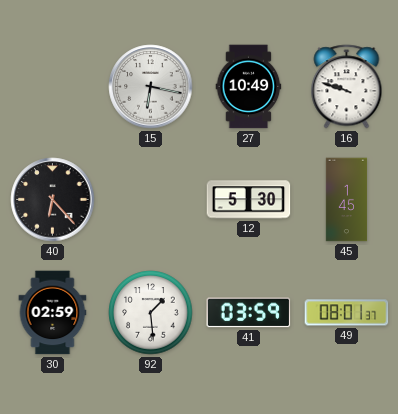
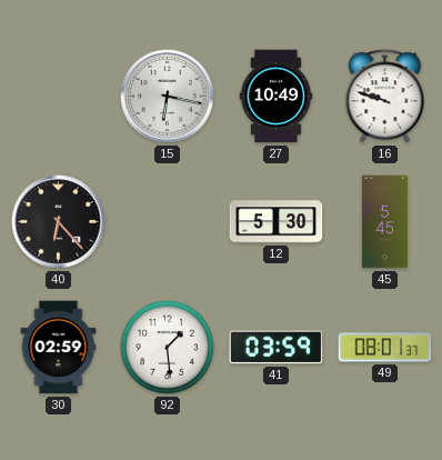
45: 1:45 -> 5:45 (385, 222)
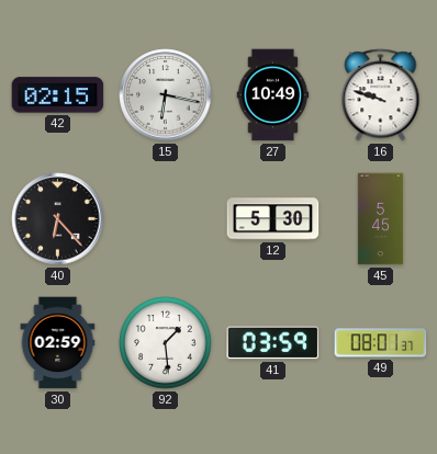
42: none -> 02:15 (58, 95)
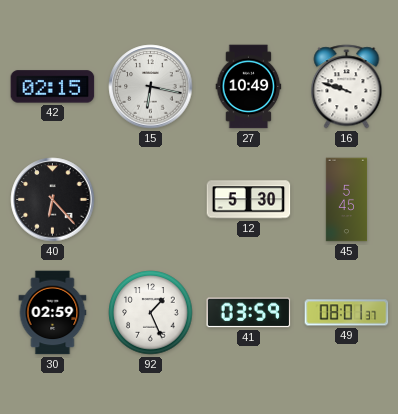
92: 1:29 -> 1:26 (151, 313)
